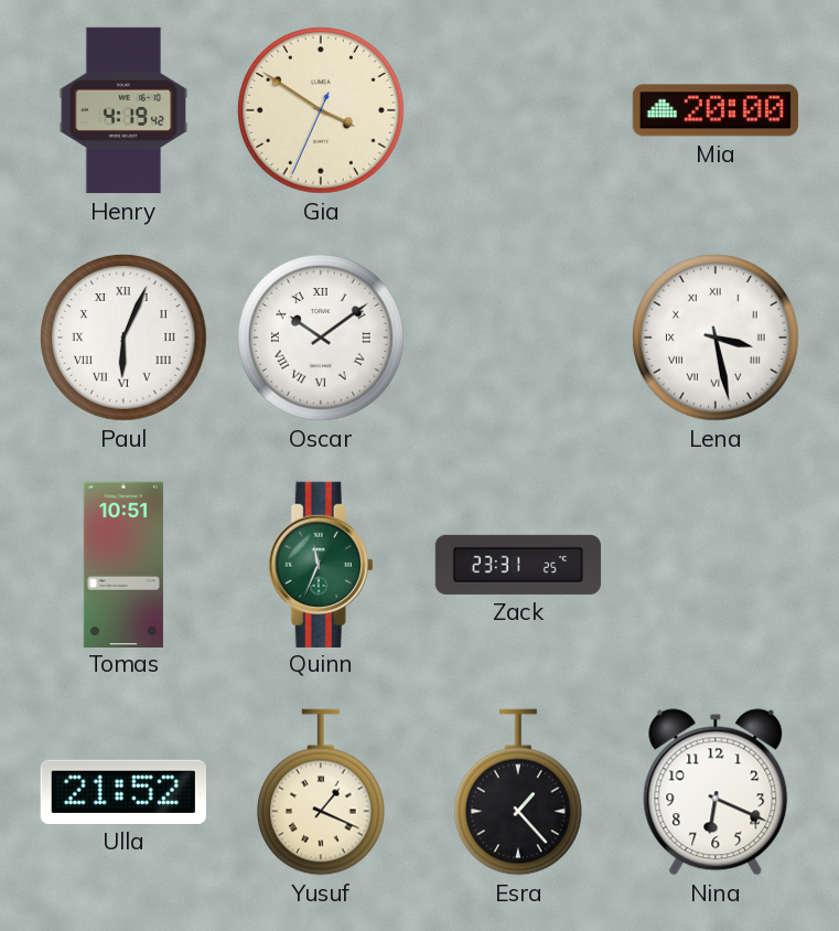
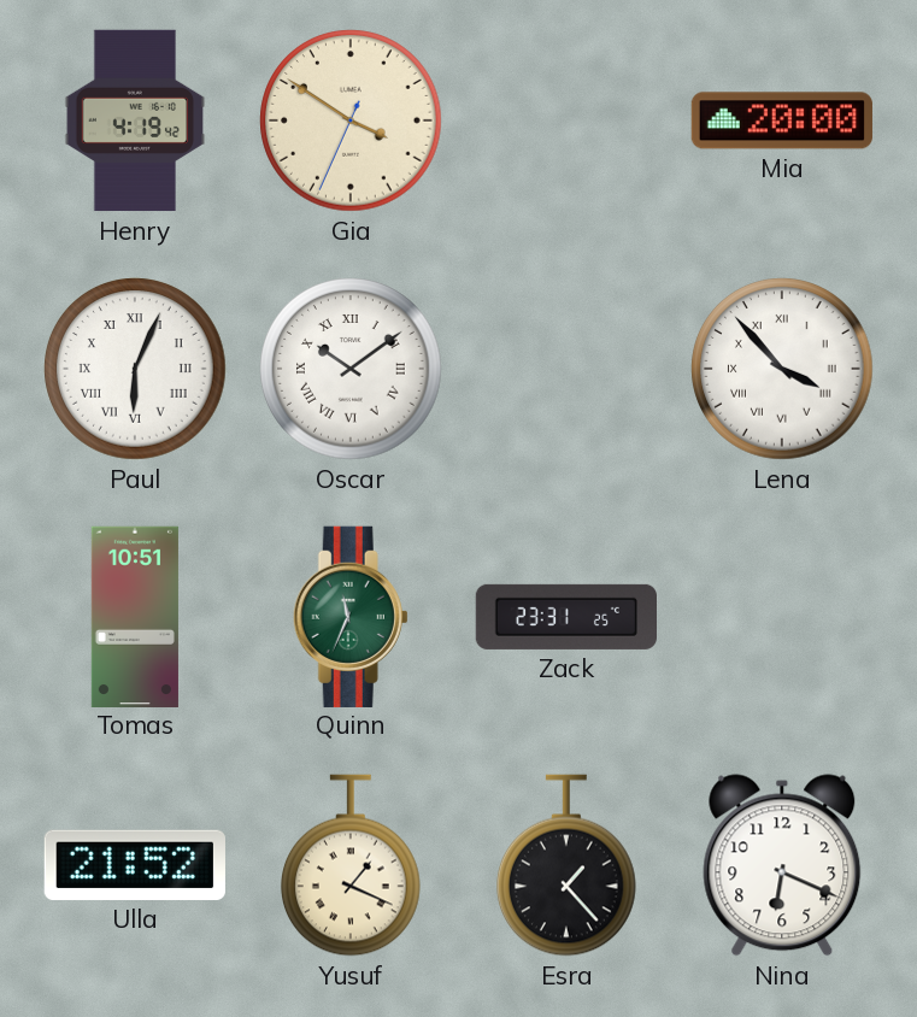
Lena: 3:28 -> 3:53 (782, 369)
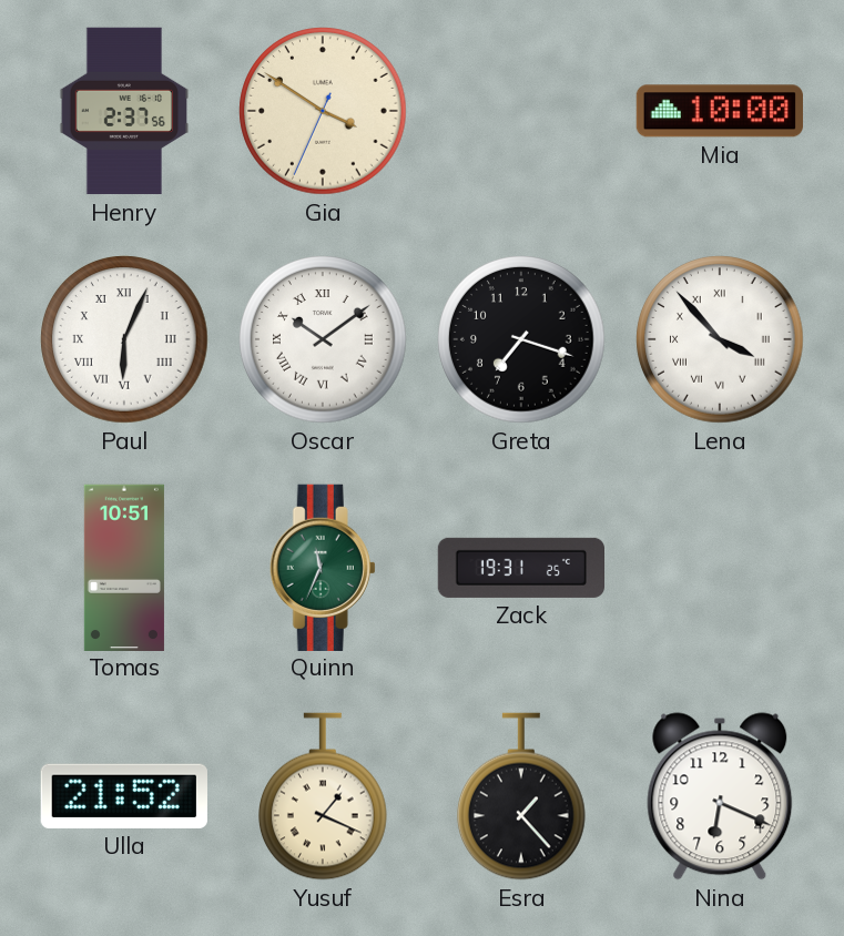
Henry: 4:19 -> 2:37 (124, 111)
Mia: 20:00 -> 10:00 (720, 111)
Greta: none -> 7:18 (521, 339)
Zack: 23:31 -> 19:31 (520, 568)
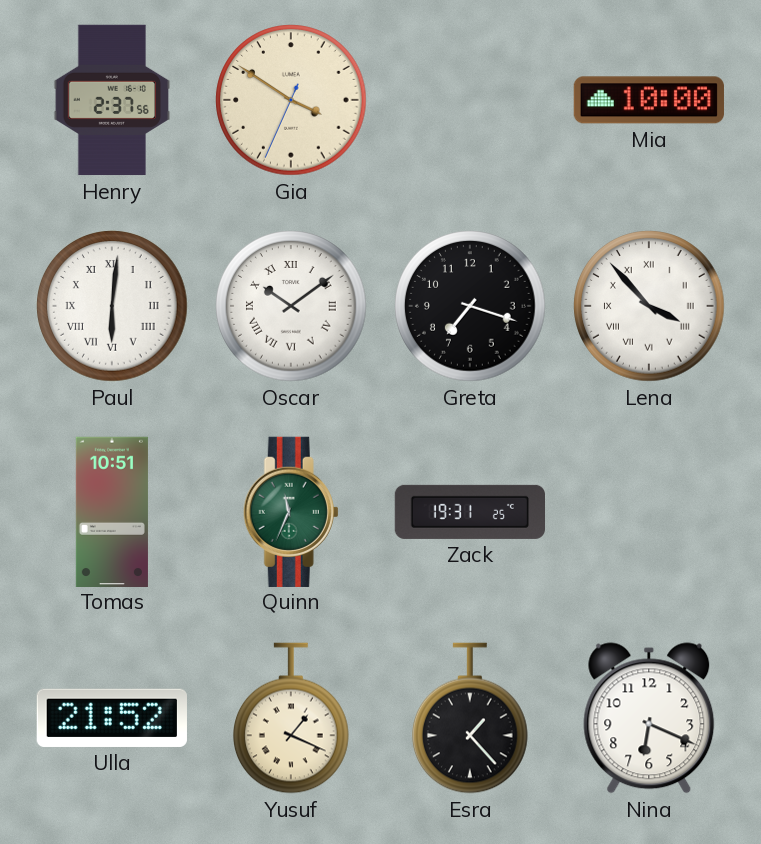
Paul: 6:04 -> 6:01 (112, 306)
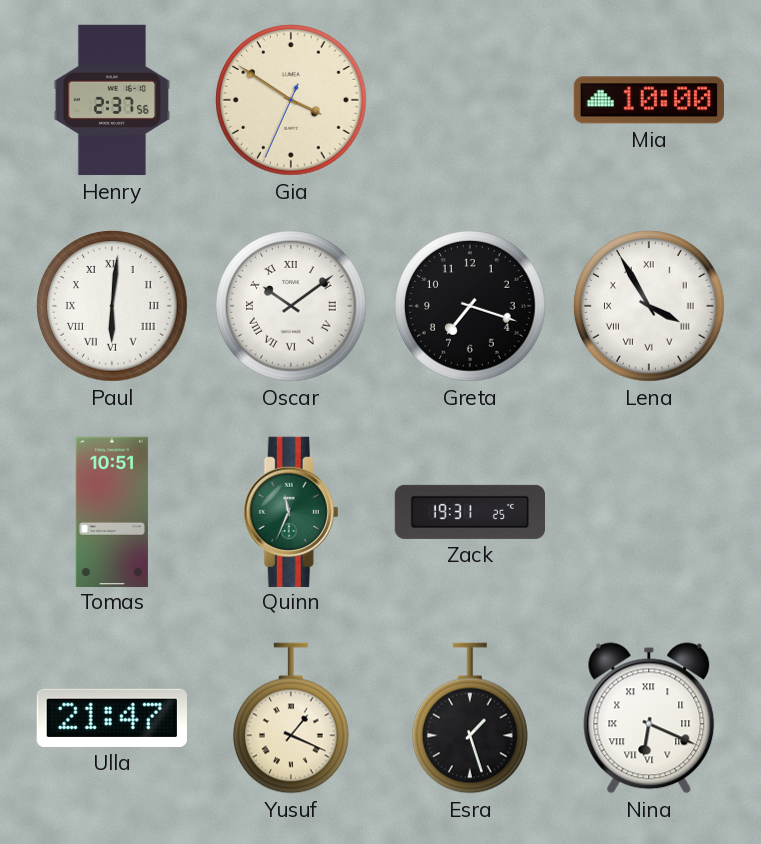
Lena: 3:53 -> 3:55 (649, 306)
Ulla: 21:52 -> 21:47 (112, 718)
Esra: 1:23 -> 1:27 (471, 718)
Nina numerals: Arabic -> Roman (649, 718)
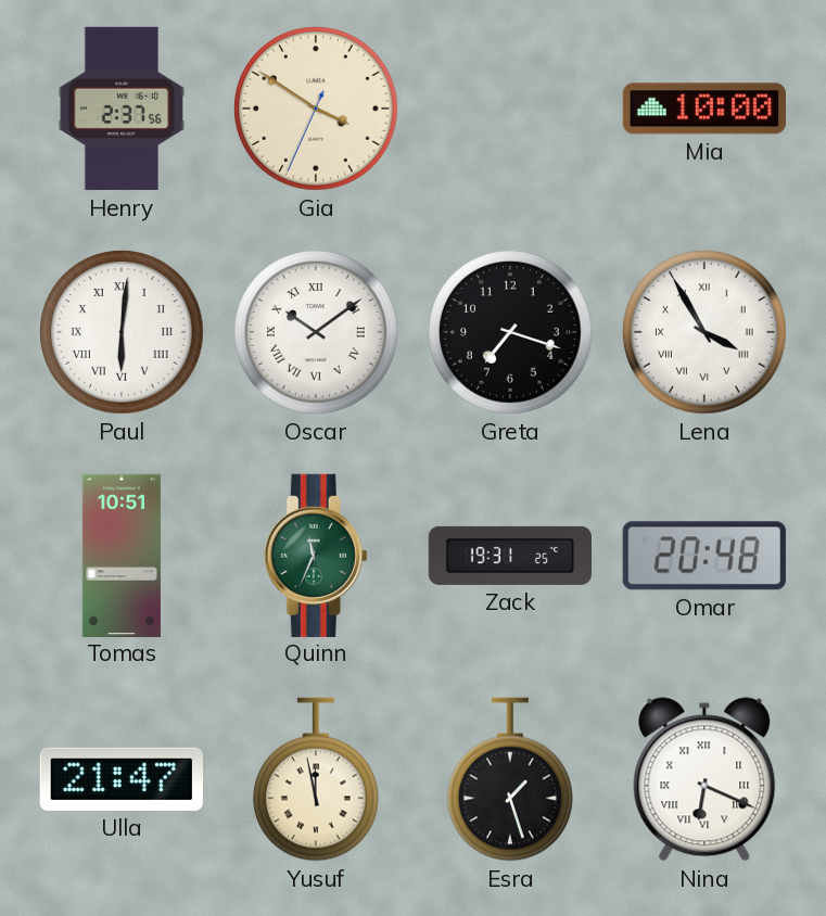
Omar: none -> 20:48 (704, 556)
Yusuf: 1:19 -> 11:58 (317, 779)
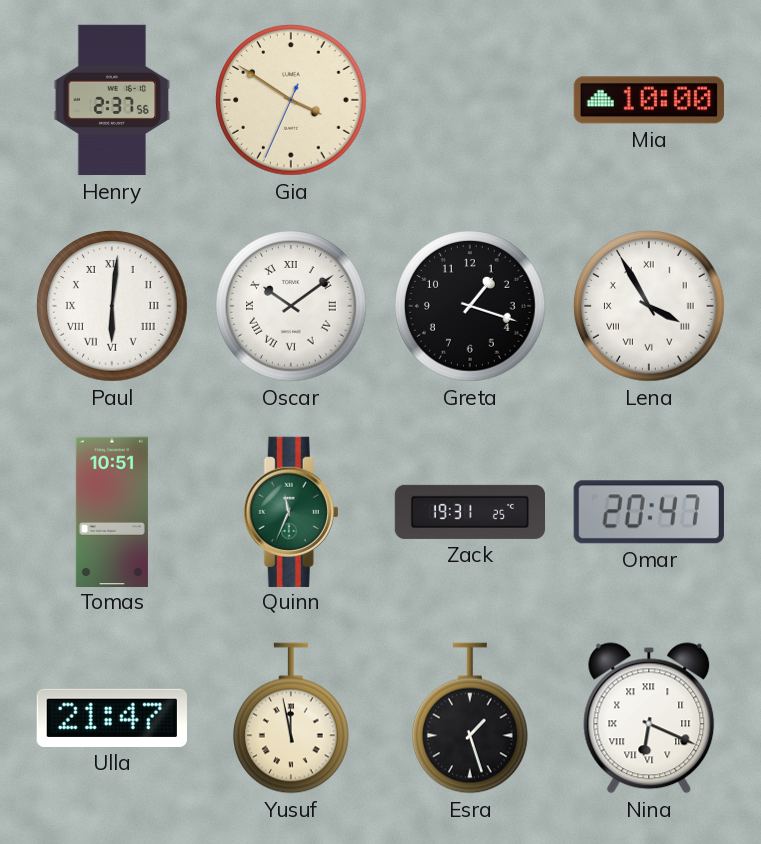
Greta: 7:18 -> 1:18 (470, 306)
Omar: 20:48 -> 20:47 (649, 512)
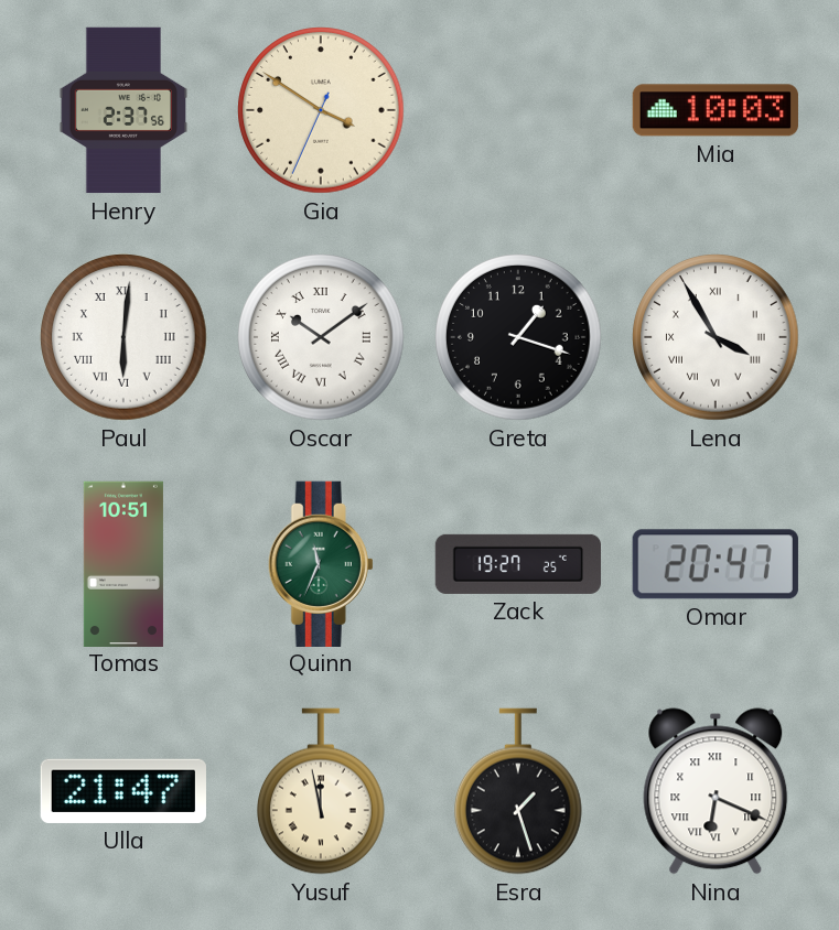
Mia: 10:00 -> 10:03 (716, 110)
Zack: 19:31 -> 19:27 (517, 564)
